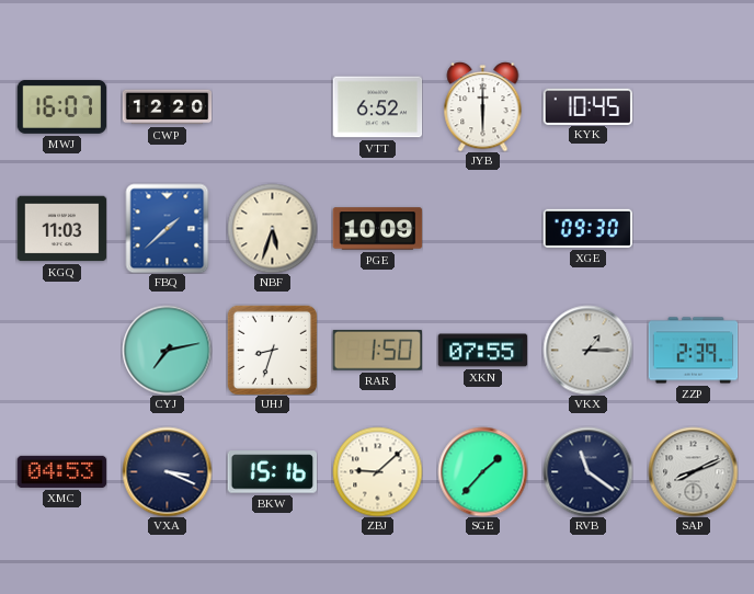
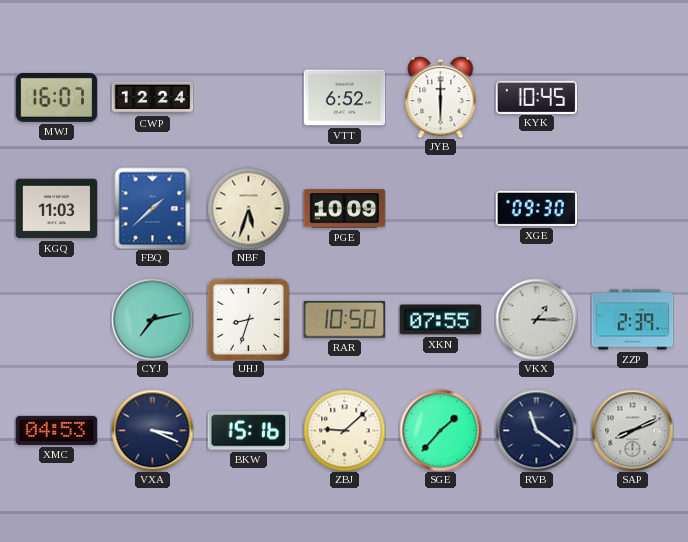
CWP: 12:20 -> 12:24 (152, 98)
RAR: 1:50 -> 10:50 (344, 319)
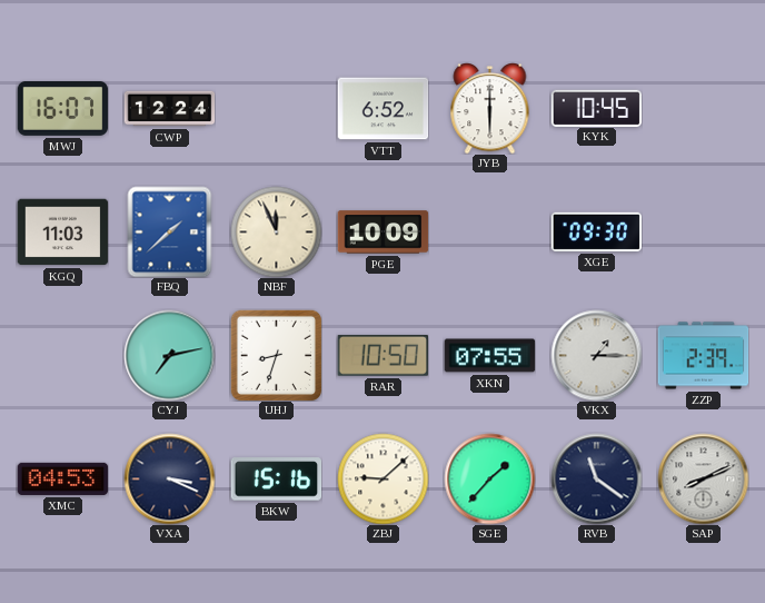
NBF: 5:33 -> 11:56 (276, 231)
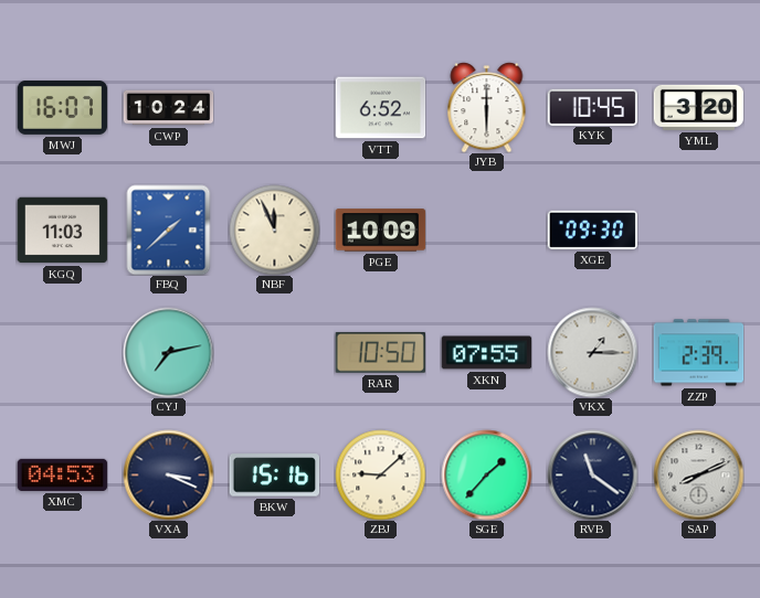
CWP: 12:24 -> 10:24 (168, 108)
YML: none -> 3:20 (698, 107)
UHJ: 8:33 -> none (276, 355)
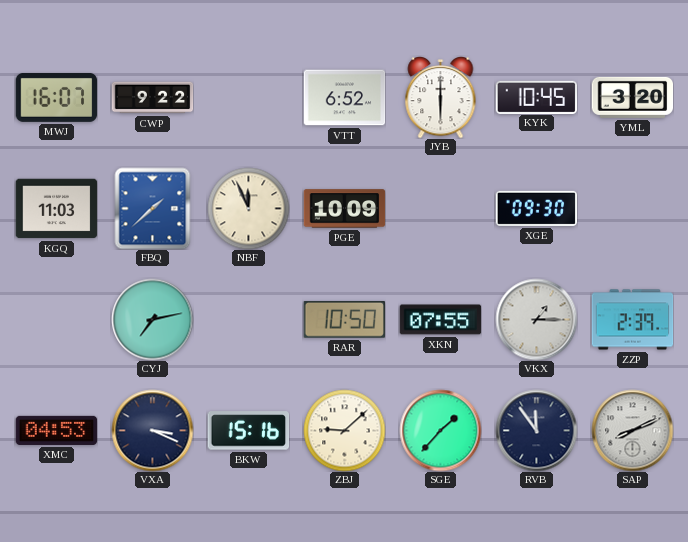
CWP: 10:24 -> 9:22 (152, 98)
RVB: 11:21 -> 11:54 (536, 430)
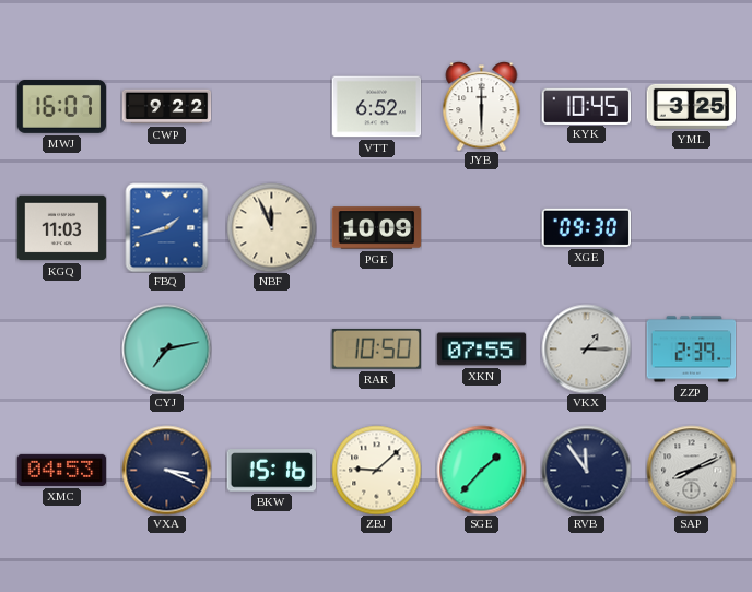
YML: 3:20 -> 3:25 (691, 106)
FBQ: 1:38 -> 1:42 (167, 227)
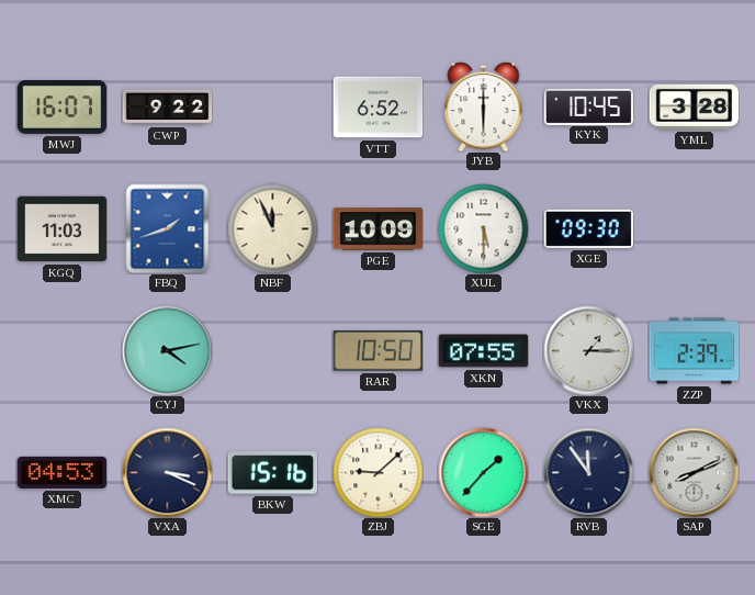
YML: 3:25 -> 3:28 (694, 106)
XUL: none -> 5:30 (483, 228)
CYJ: 7:13 -> 4:13 (167, 350)
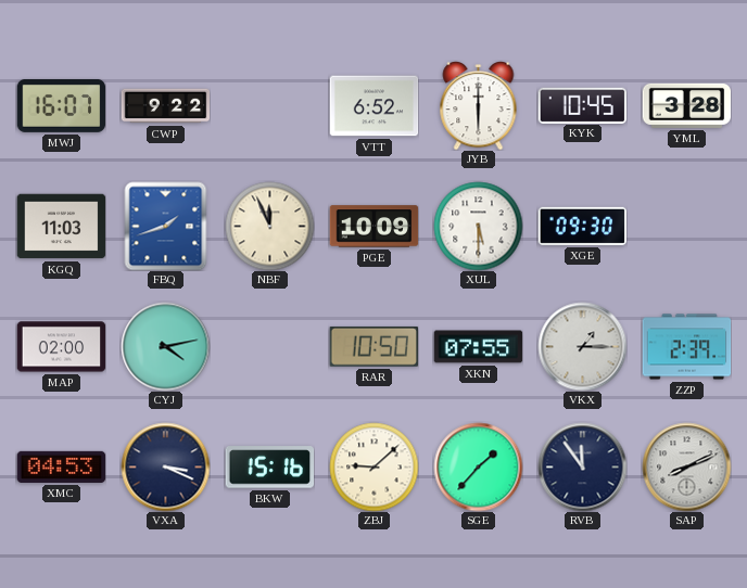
MAP: none -> 02:00 (61, 347)
